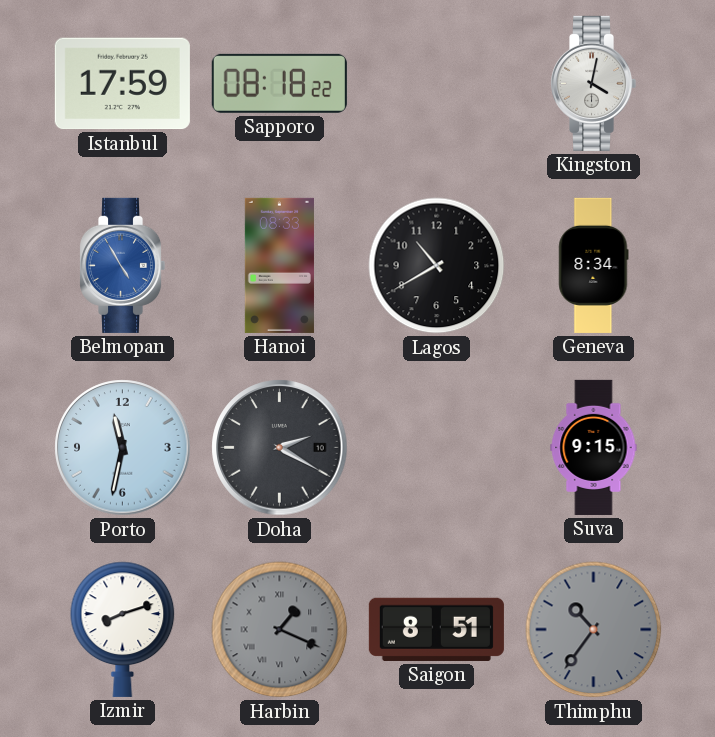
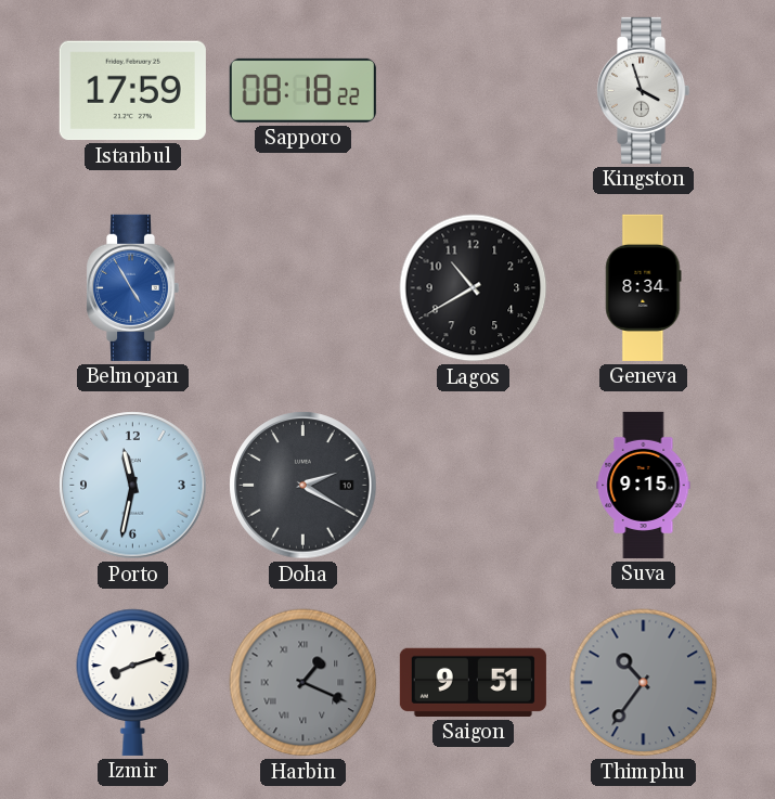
Kingston: 4:02 -> 3:57 (644, 90)
Hanoi: 08:33 -> none (279, 265)
Saigon: 8:51 -> 9:51 (473, 682)
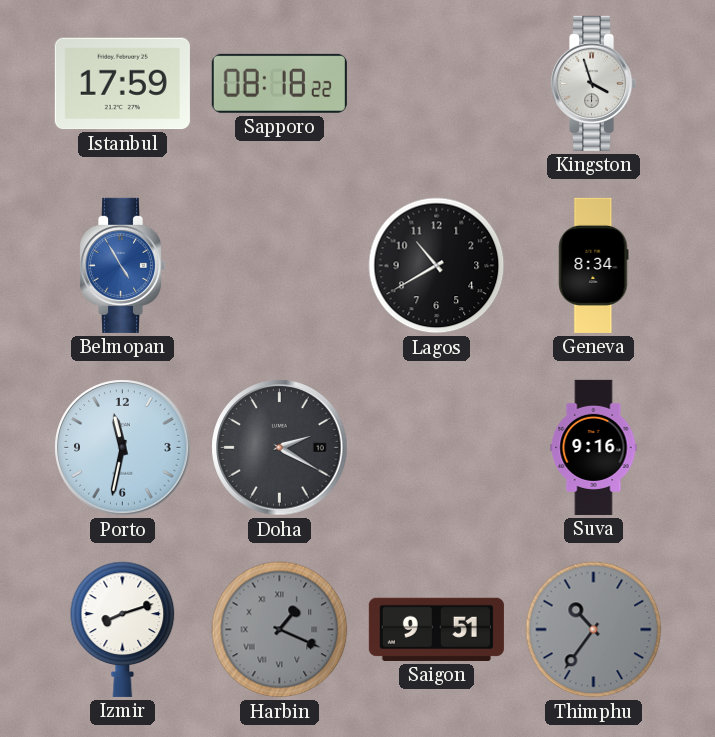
Suva: 9:15 -> 9:16 (594, 447)
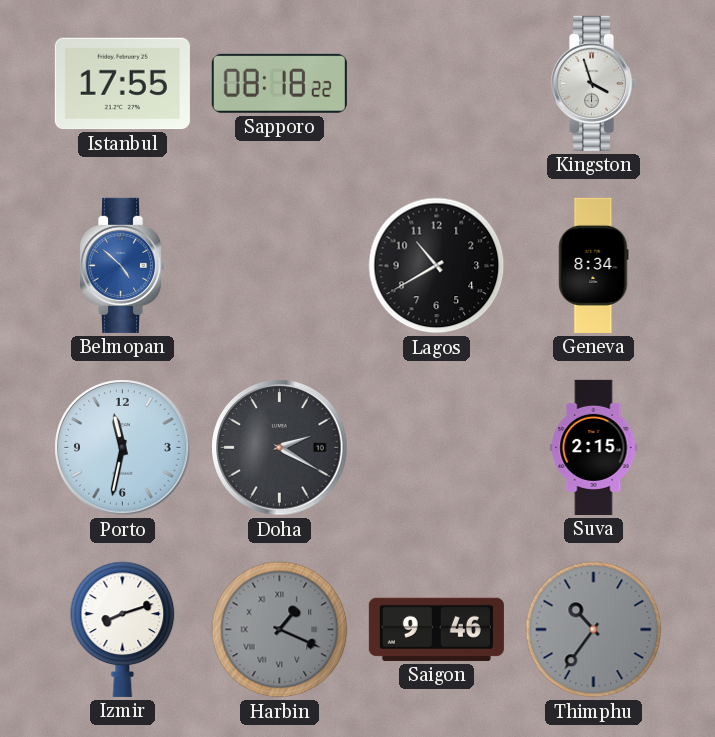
Istanbul: 17:59 -> 17:55 (122, 84)
Belmopan: 4:55 -> 4:52 (123, 265)
Suva: 9:16 -> 2:15 (594, 447)
Saigon: 9:51 -> 9:46 (436, 629)
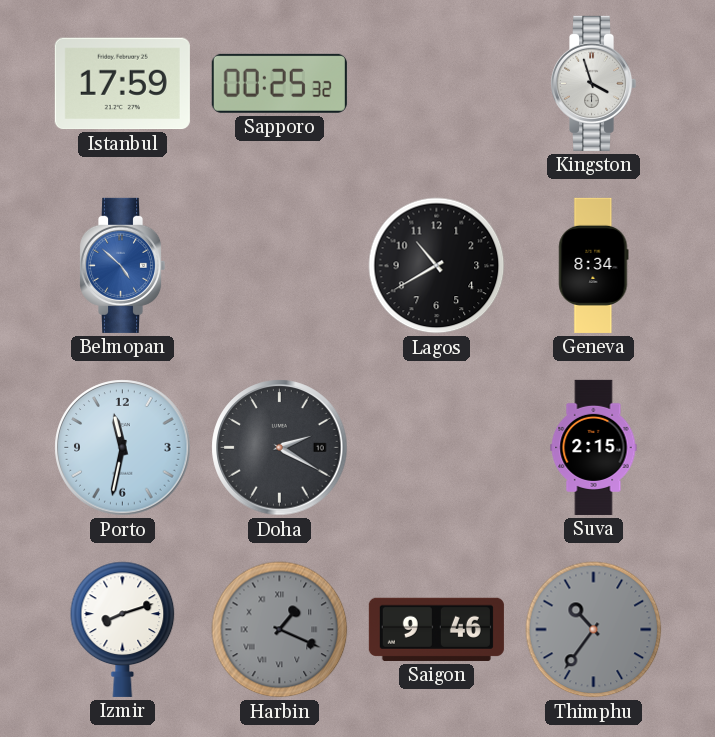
Istanbul: 17:55 -> 17:59 (122, 84)
Sapporo: 08:18 -> 00:25 (279, 83)
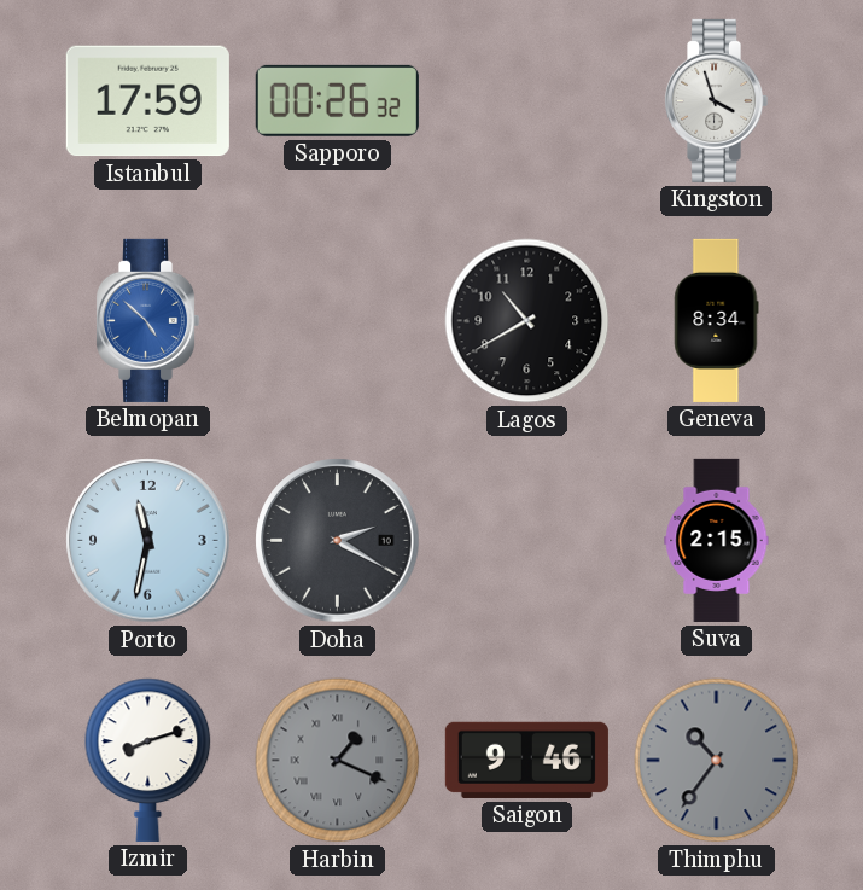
Sapporo: 00:25 -> 00:26 (337, 100)
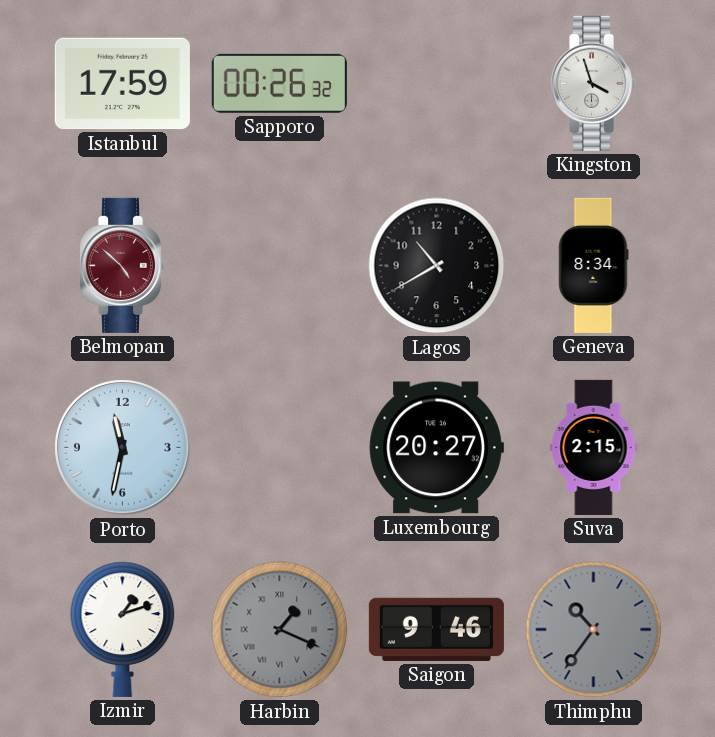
Belmopan dial: blue -> burgundy (123, 265)
Doha: 2:20 -> none (338, 541)
Luxembourg: none -> 20:27 (436, 448)
Izmir: 8:12 -> 1:12 (123, 629)
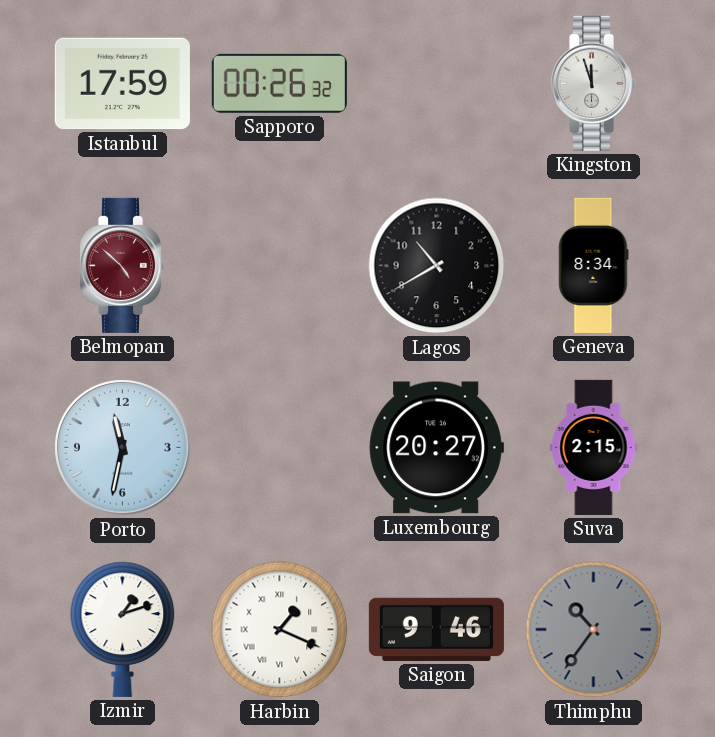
Kingston: 3:57 -> 11:57 (594, 83)
Harbin dial: grey -> white (280, 630)
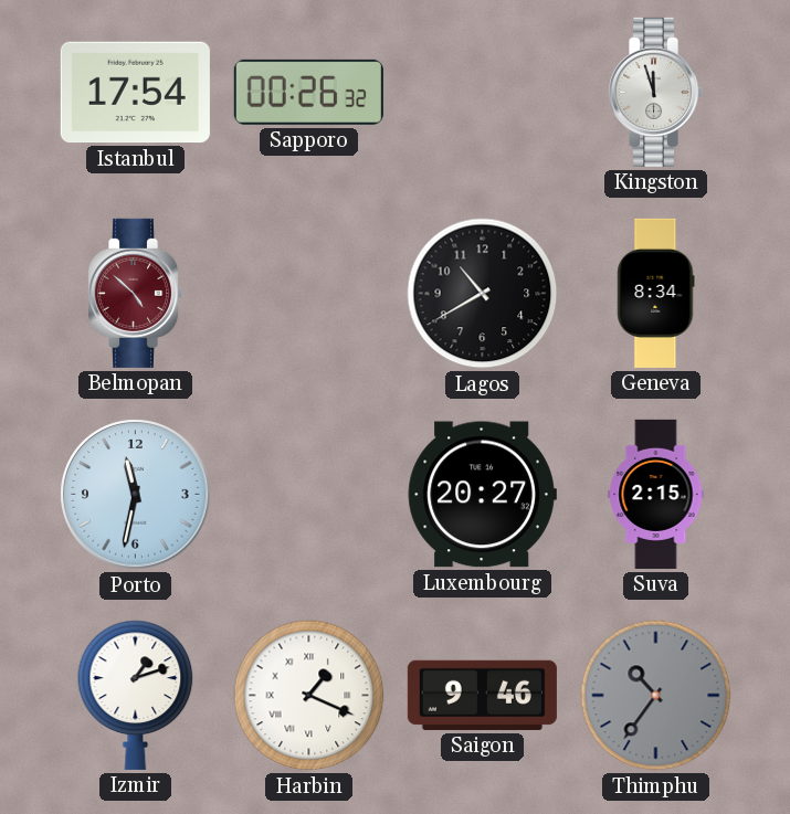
Istanbul: 17:59 -> 17:54 (135, 93)
